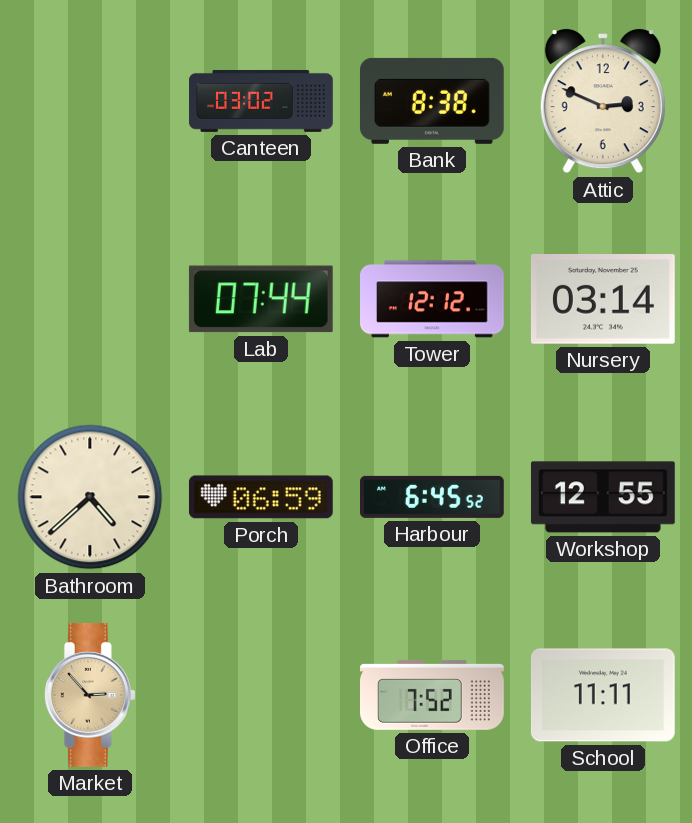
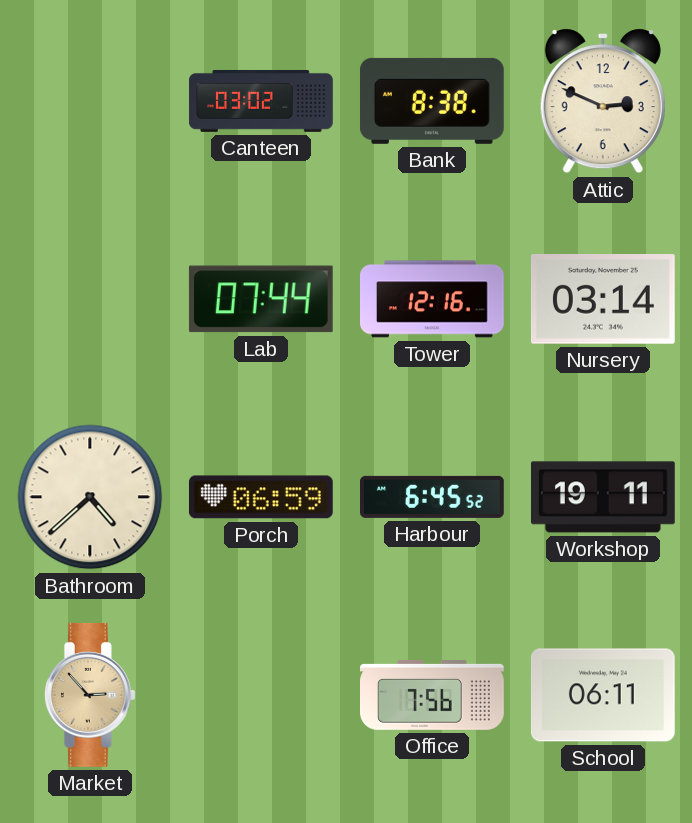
Tower: 12:12 -> 12:16 (433, 299)
Workshop: 12:55 -> 19:11 (603, 497)
Office: 7:52 -> 7:56 (433, 695)
School: 11:11 -> 06:11 (603, 695)
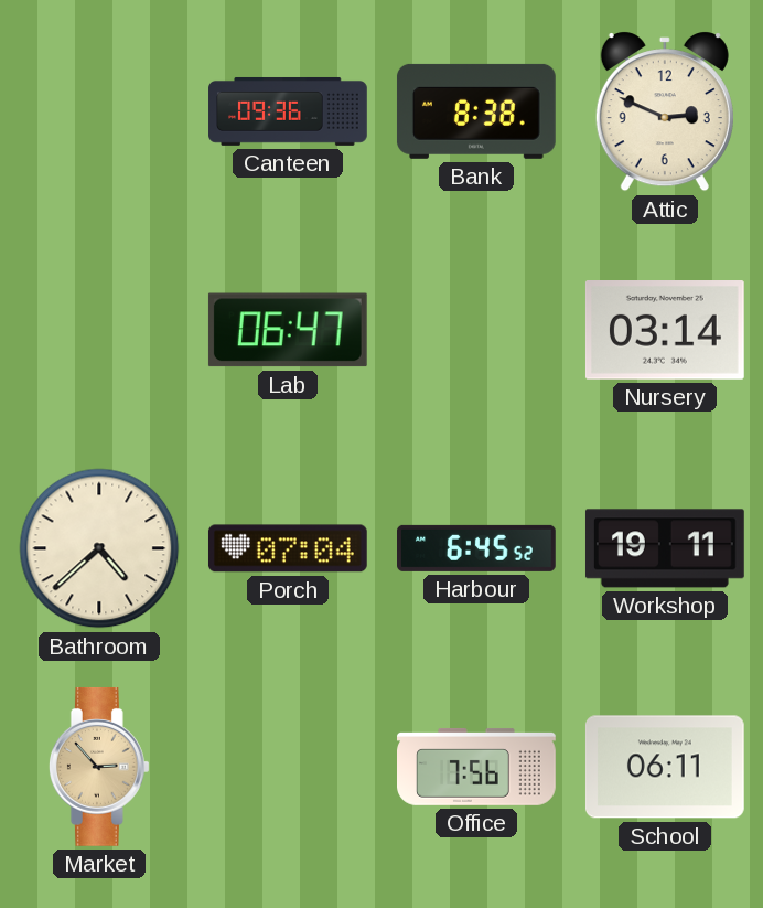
Canteen: 03:02 -> 09:36 (288, 111)
Lab: 07:44 -> 06:47 (288, 330)
Tower: 12:16 -> none (433, 299)
Porch: 06:59 -> 07:04 (288, 548)
